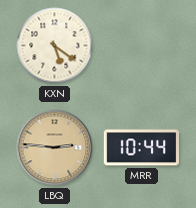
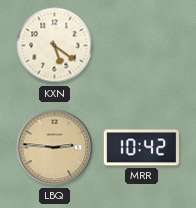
MRR: 10:44 -> 10:42 (142, 148)
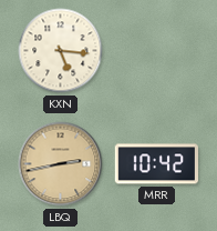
KXN: 5:21 -> 5:16 (61, 51)
LBQ: 2:46 -> 2:43 (61, 164)
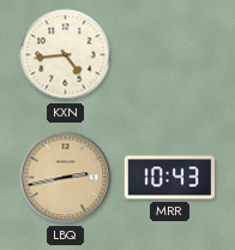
KXN: 5:16 -> 4:44 (66, 55)
MRR: 10:42 -> 10:43 (170, 178)
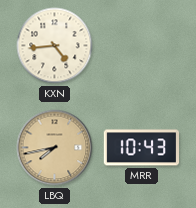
LBQ: 2:43 -> 7:43 (55, 148)
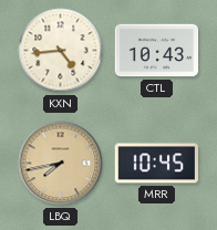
CTL: none -> 10:43 (157, 51)
MRR: 10:43 -> 10:45 (157, 164)
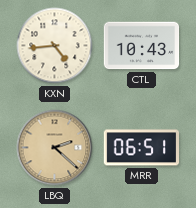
LBQ: 7:43 -> 2:22 (55, 148)
MRR: 10:45 -> 06:51 (142, 148)
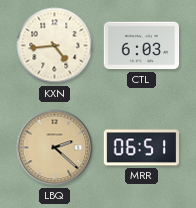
CTL: 10:43 -> 6:03 (142, 46)
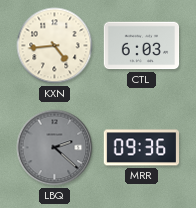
LBQ dial: champagne -> grey (55, 148)
MRR: 06:51 -> 09:36 (142, 148)
